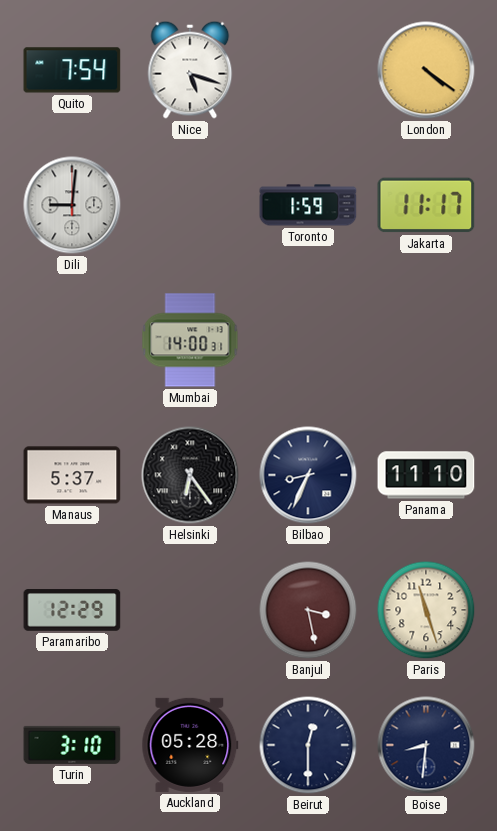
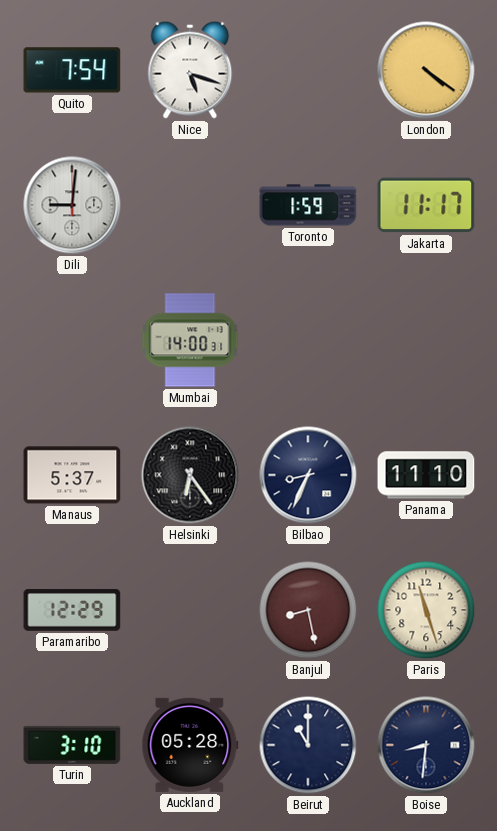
Banjul: 3:28 -> 8:28 (308, 610)
Beirut: 12:30 -> 11:00 (308, 745)
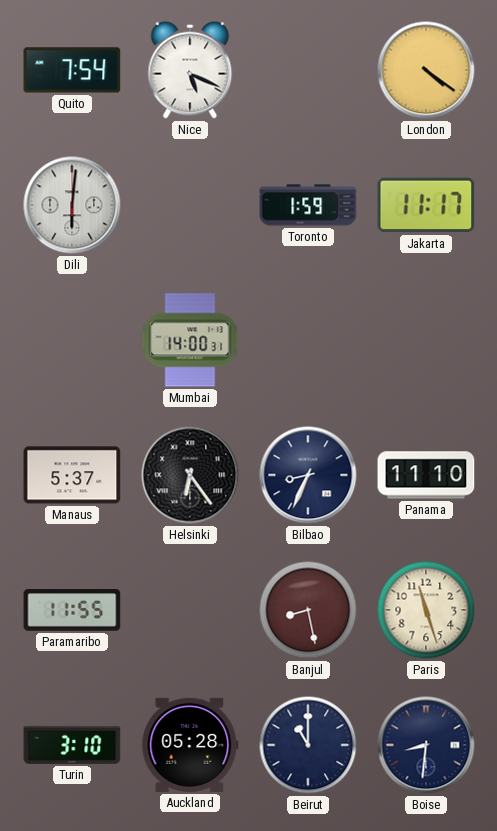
Nice: 5:18 -> 5:19 (190, 70)
Dili: 9:01 -> 6:01 (72, 205)
Paramaribo: 12:29 -> 11:55 (72, 610)
